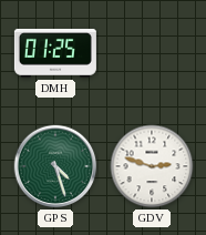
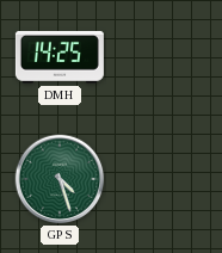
DMH: 01:25 -> 14:25 (60, 57)
GDV: 2:48 -> none (152, 166)
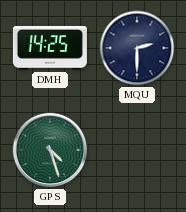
MQU: none -> 2:30 (137, 48)
